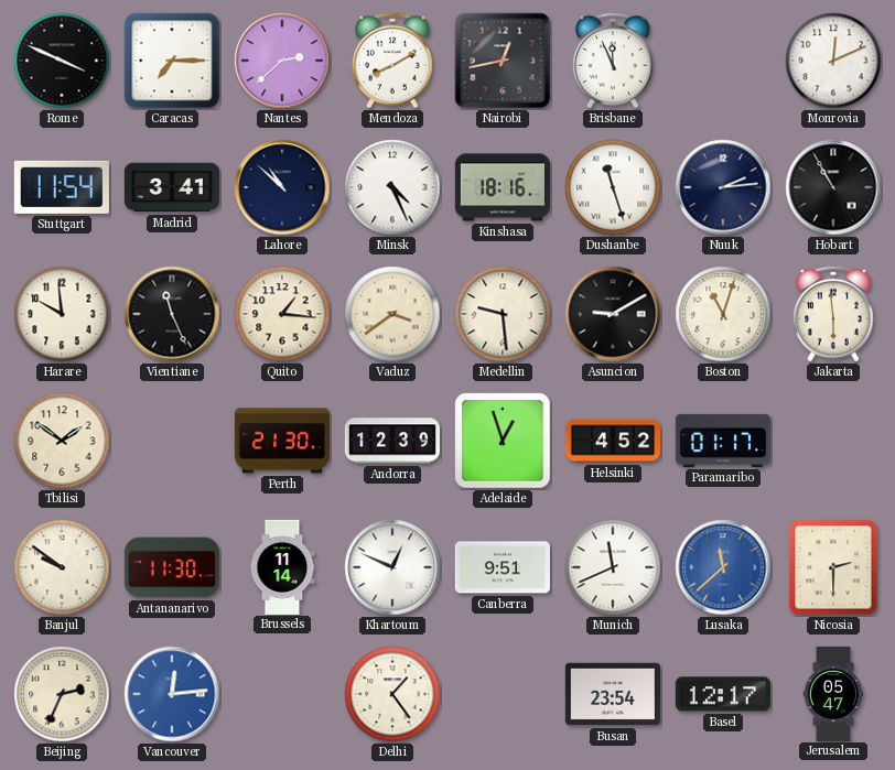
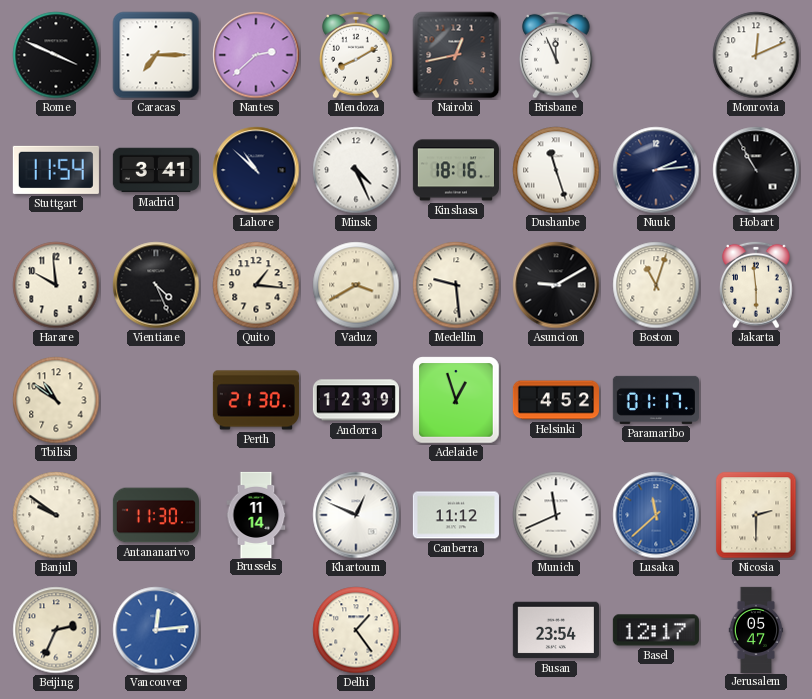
Vientiane: 11:26 -> 4:26 (156, 285)
Vaduz: 3:39 -> 3:40 (356, 285)
Tbilisi: 1:51 -> 10:51 (56, 400)
Canberra: 9:51 -> 11:12 (456, 515)
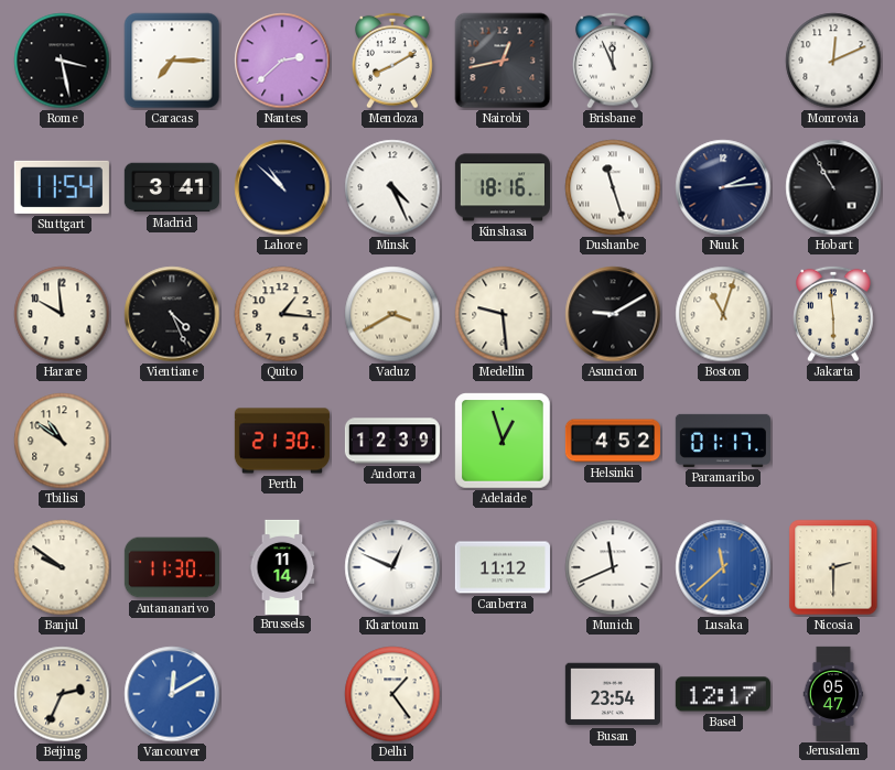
Rome: 3:49 -> 3:28 (62, 61)
Vancouver: 12:14 -> 12:10 (172, 694)
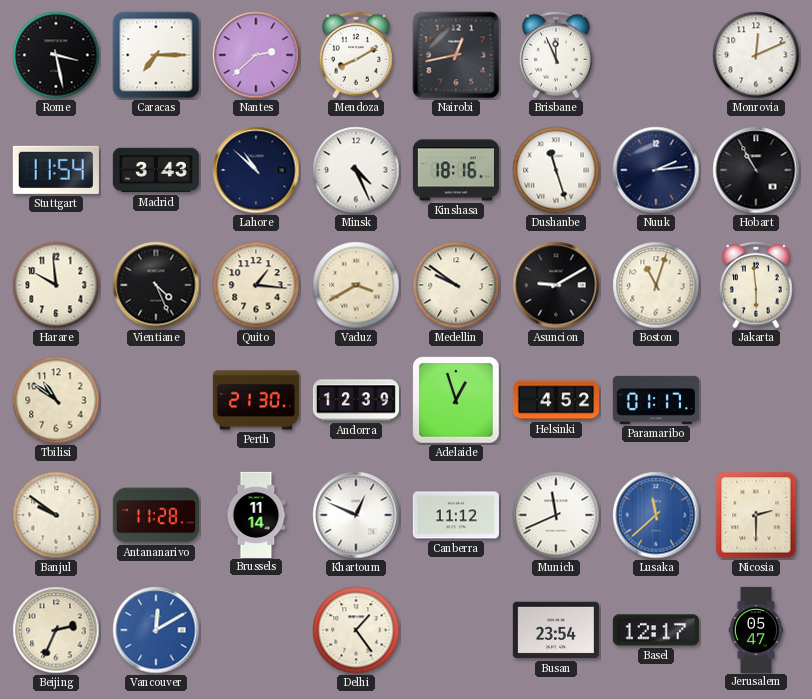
Madrid: 3:41 -> 3:43 (156, 170)
Medellin: 9:29 -> 9:51 (456, 285)
Antananarivo: 11:30 -> 11:28 (156, 515)
